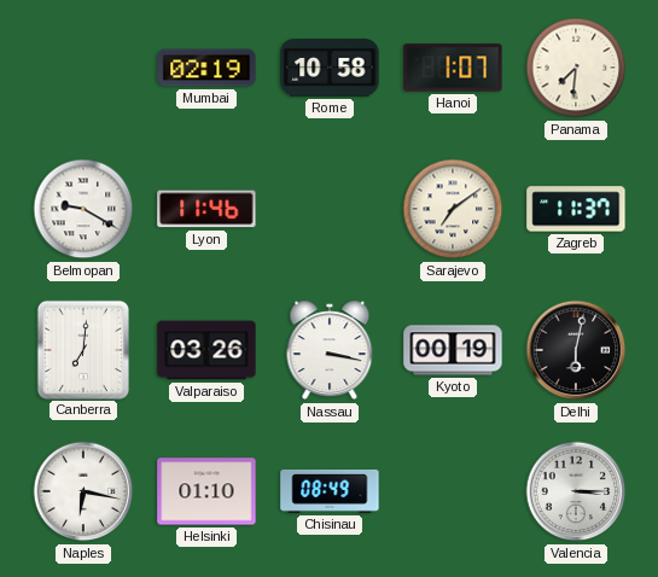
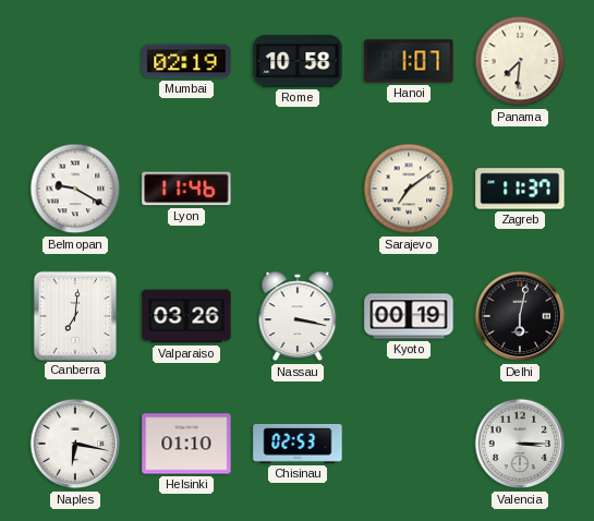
Chisinau: 08:49 -> 02:53 (298, 444)
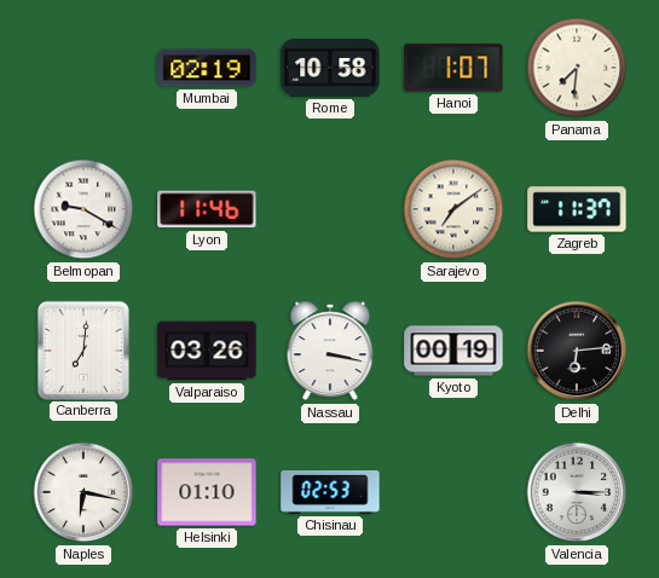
Delhi: 6:02 -> 6:14 (577, 351)
